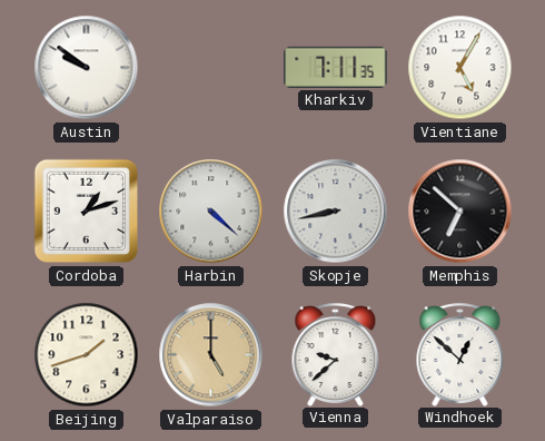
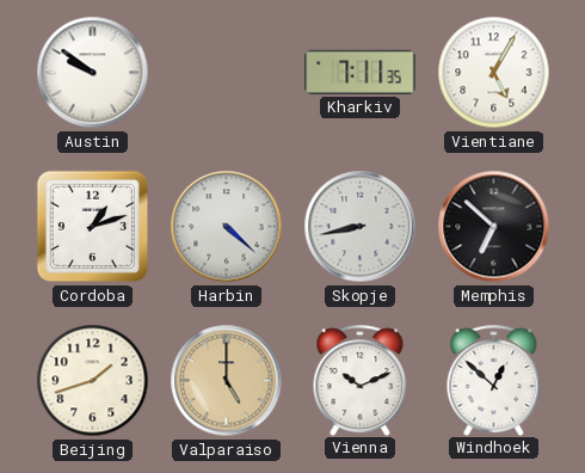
Vienna: 9:38 -> 10:11 (361, 380)
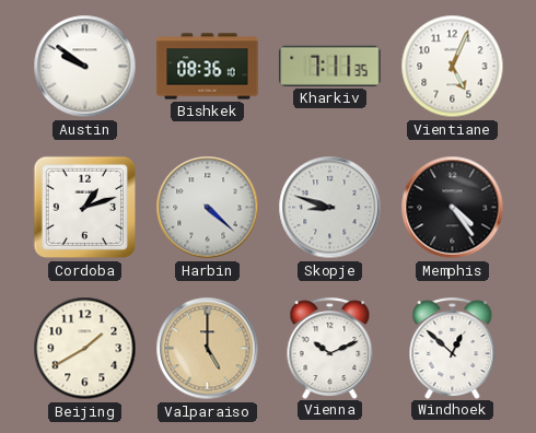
Bishkek: none -> 08:36 (208, 67)
Vientiane: 5:05 -> 5:04 (453, 67)
Skopje: 8:43 -> 8:48 (330, 208)
Memphis: 6:52 -> 4:24 (453, 208)
Beijing: 1:42 -> 1:40 (85, 349)
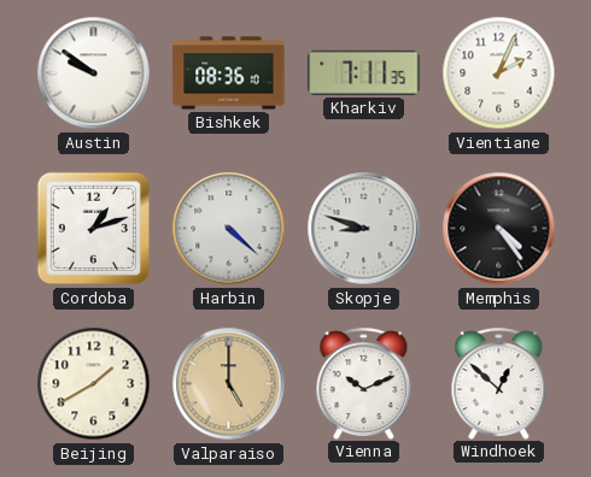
Vientiane: 5:04 -> 2:04 (499, 73)
